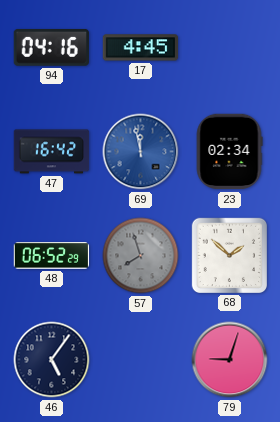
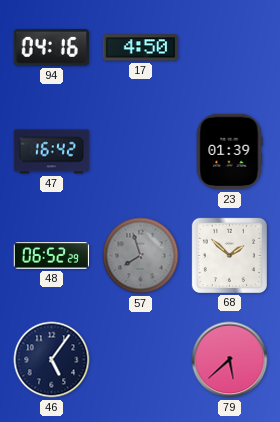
17: 4:45 -> 4:50 (141, 48)
69: 11:58 -> none (141, 152)
23: 02:34 -> 01:39 (229, 152)
79: 9:03 -> 5:38 (230, 360)
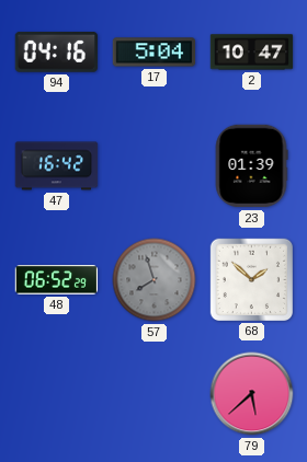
17: 4:50 -> 5:04 (155, 53)
2: none -> 10:47 (252, 53)
46: 5:06 -> none (52, 360)
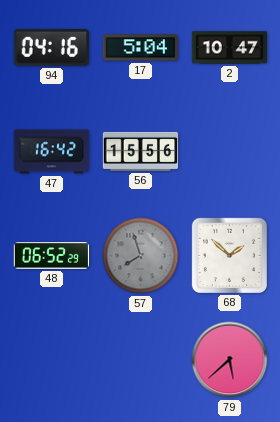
56: none -> 15:56 (141, 151)
23: 01:39 -> none (251, 166)
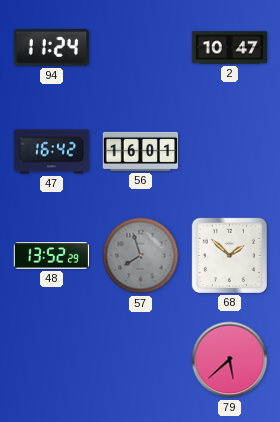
94: 04:16 -> 11:24 (51, 47)
17: 5:04 -> none (141, 48)
56: 15:56 -> 16:01 (141, 151)
48: 06:52 -> 13:52 (52, 256)
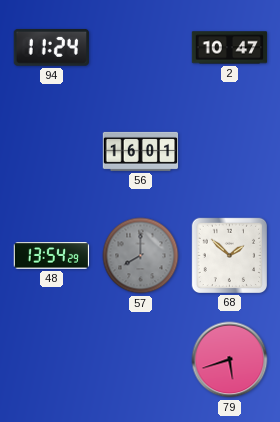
47: 16:42 -> none (52, 152)
48: 13:52 -> 13:54 (52, 256)
57: 7:57 -> 8:00 (141, 256)
79: 5:38 -> 5:42 (230, 360)
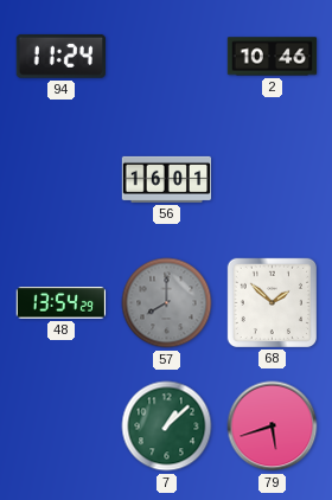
2: 10:47 -> 10:46 (273, 57)
7: none -> 1:08 (167, 427)
